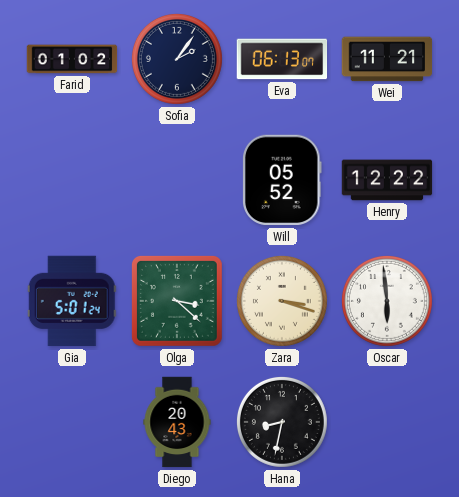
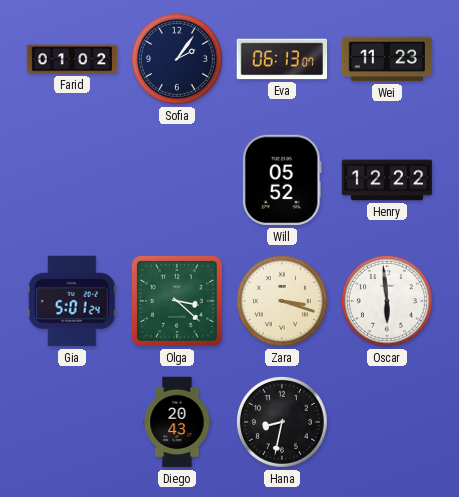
Wei: 11:21 -> 11:23 (387, 59)
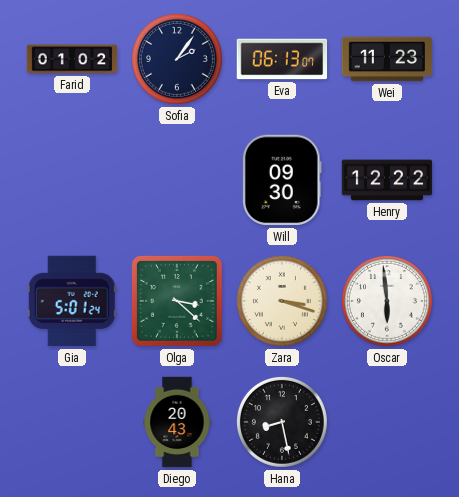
Will: 05:52 -> 09:30 (282, 180)
Hana: 8:32 -> 8:28 (282, 422)
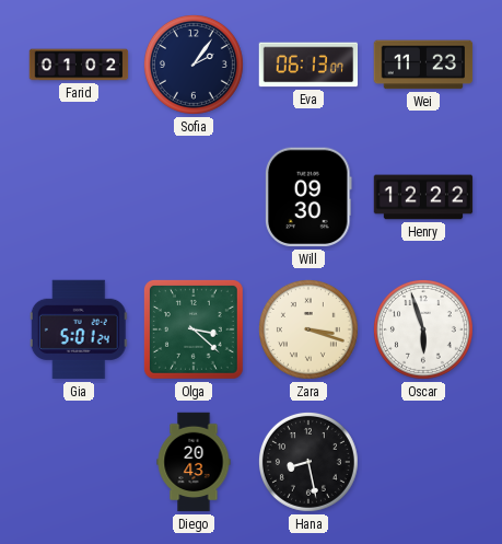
Oscar: 5:59 -> 5:57 (423, 329)
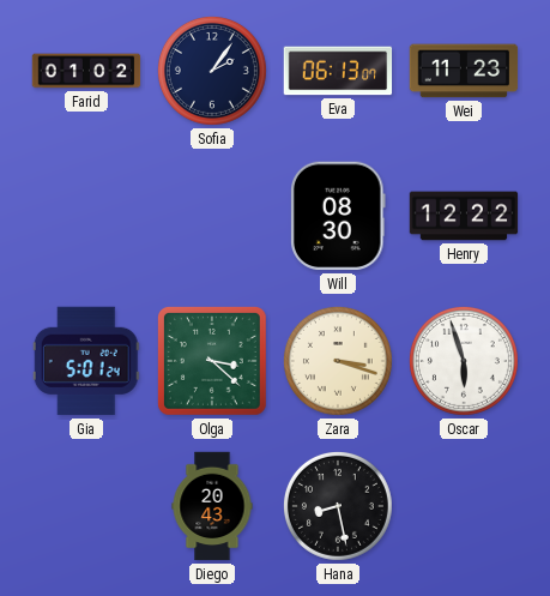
Will: 09:30 -> 08:30 (338, 216)
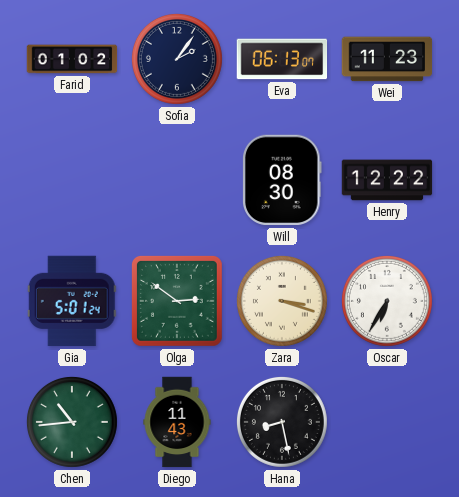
Olga: 3:22 -> 2:51 (177, 301)
Oscar: 5:57 -> 6:35 (387, 301)
Chen: none -> 10:44 (72, 422)
Diego: 20:43 -> 11:43 (177, 422)
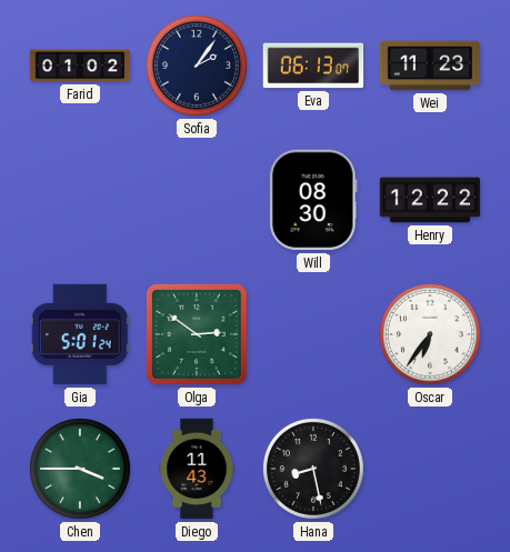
Zara: 3:18 -> none (282, 301)
Oscar: 6:35 -> 6:36 (430, 334)
Chen: 10:44 -> 3:45 (80, 469)
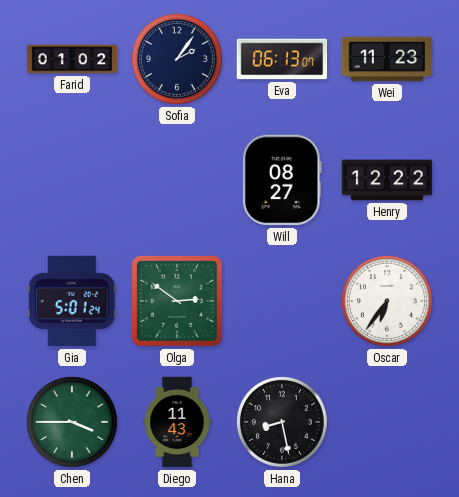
Will: 08:30 -> 08:27 (282, 180)
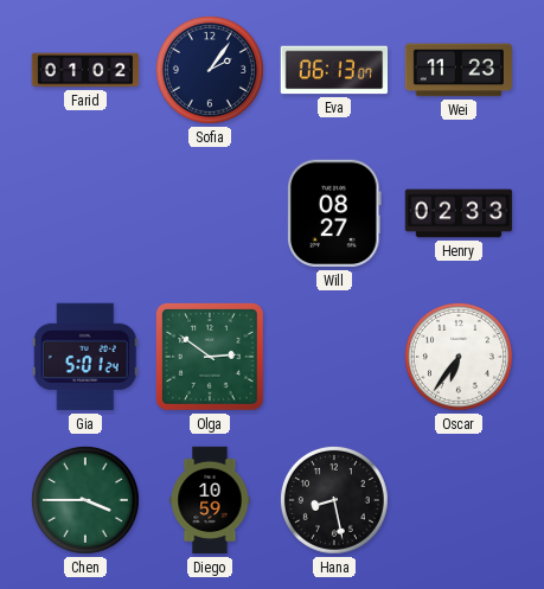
Henry: 12:22 -> 02:33 (459, 213)
Diego: 11:43 -> 10:59 (210, 500)
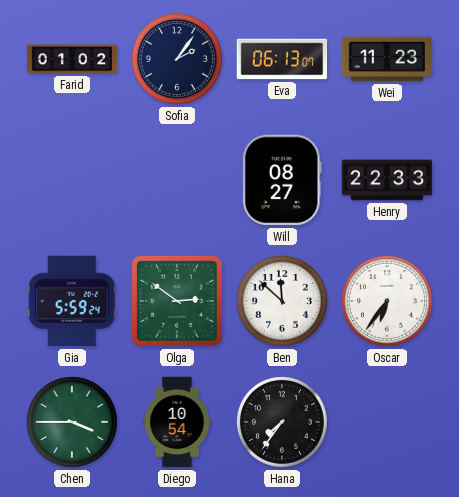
Henry: 02:33 -> 22:33 (387, 180)
Gia: 5:01 -> 5:59 (72, 301)
Ben: none -> 11:52 (282, 301)
Diego: 10:59 -> 10:54 (177, 422)
Hana: 8:28 -> 7:36 (282, 422)
